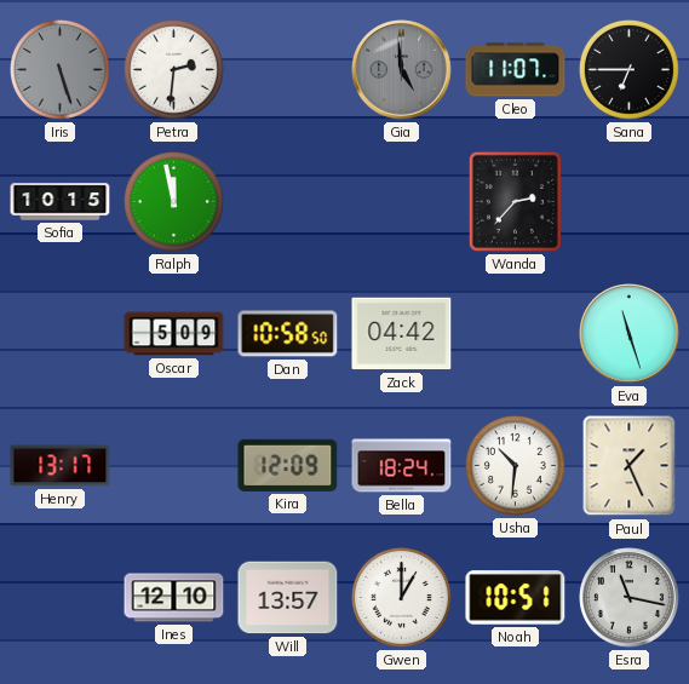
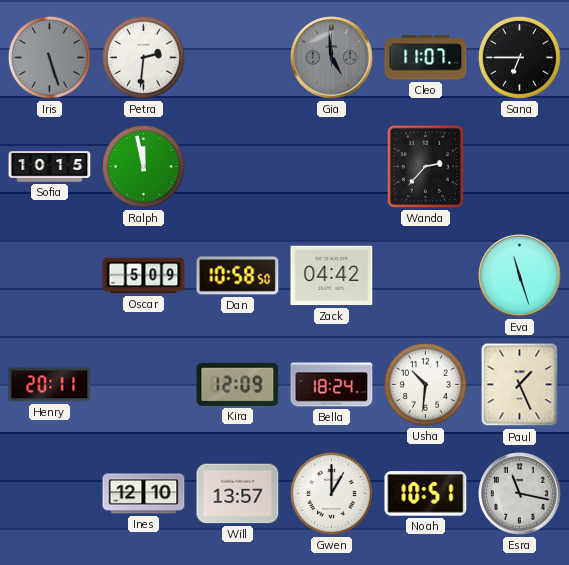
Henry: 13:17 -> 20:11 (50, 385)
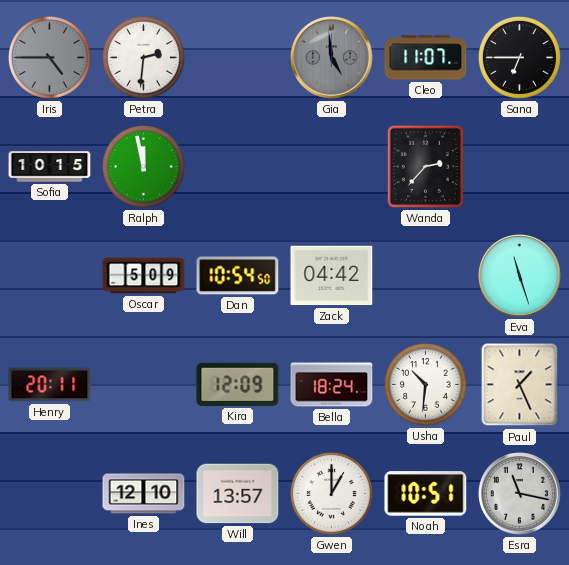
Iris: 5:27 -> 4:45 (49, 57)
Dan: 10:58 -> 10:54 (238, 276)
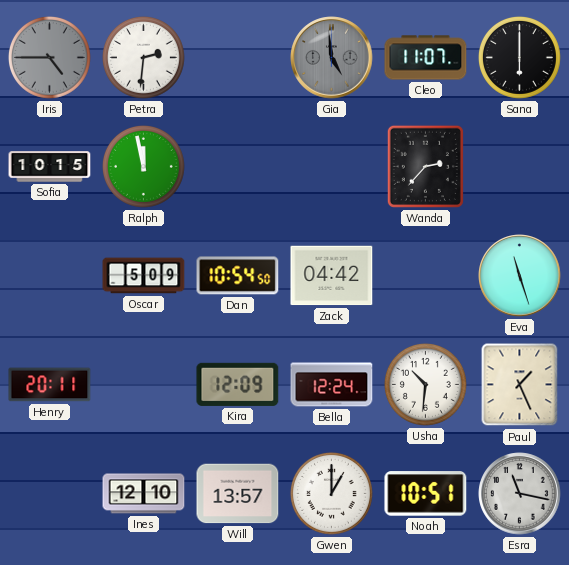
Sana: 6:45 -> 6:00 (519, 57)
Bella: 18:24 -> 12:24 (332, 385)
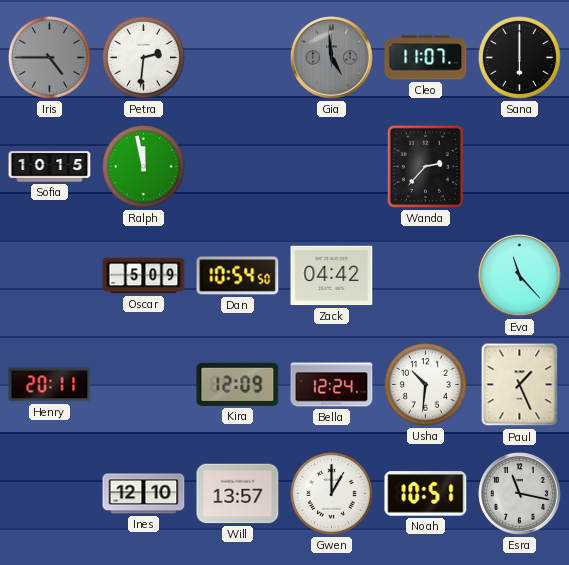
Eva: 11:27 -> 11:23 (520, 276)
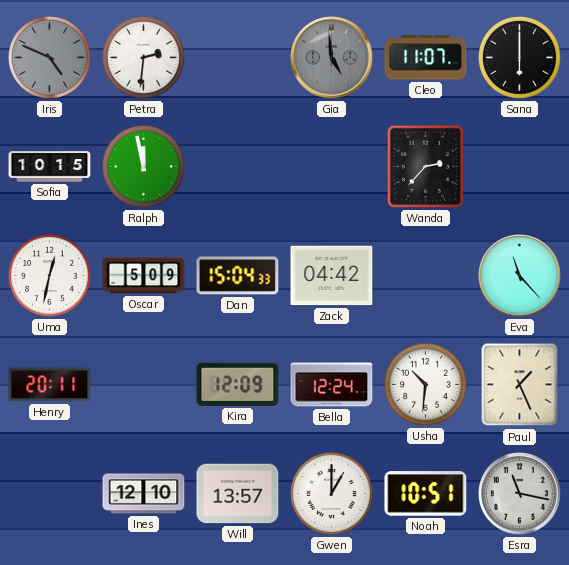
Iris: 4:45 -> 4:49 (49, 57)
Uma: none -> 12:32 (49, 275)
Dan: 10:54 -> 15:04 (238, 276)
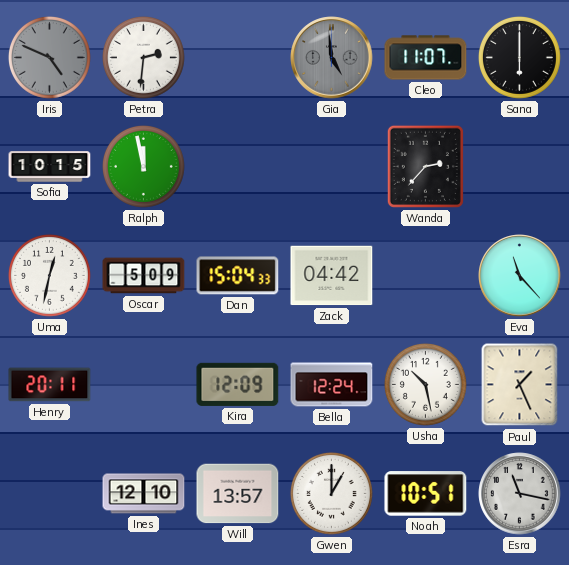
Usha: 10:31 -> 10:28 (425, 384)
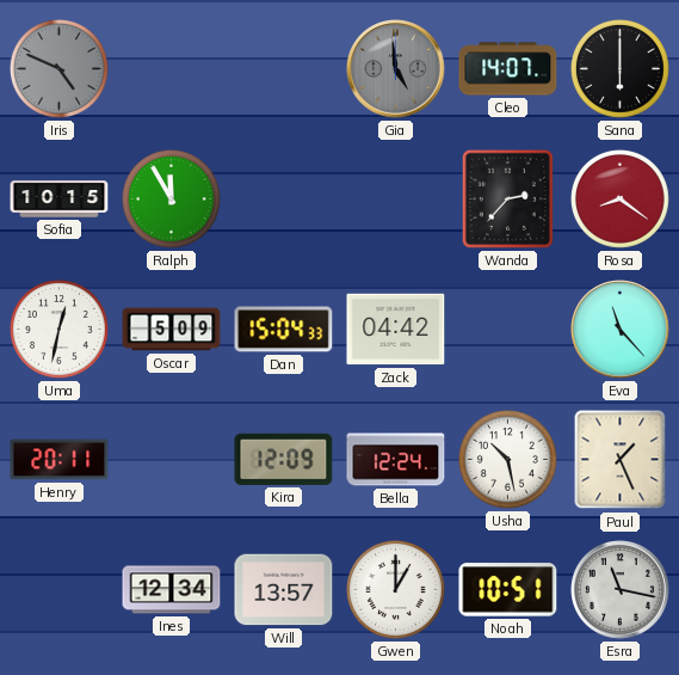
Petra: 2:31 -> none (143, 57)
Cleo: 11:07 -> 14:07 (508, 69)
Ralph: 11:58 -> 11:55 (171, 198)
Rosa: none -> 8:21 (619, 198)
Ines: 12:10 -> 12:34 (172, 590)
